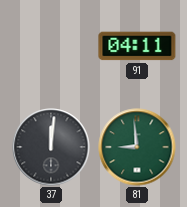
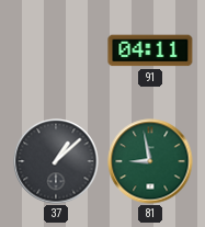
37: 12:01 -> 1:08 (56, 161)
81: 8:59 -> 8:58 (150, 161)
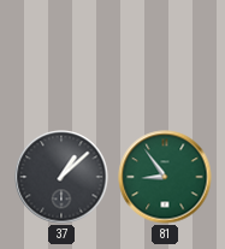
91: 04:11 -> none (150, 50)
81: 8:58 -> 8:54 (165, 177)
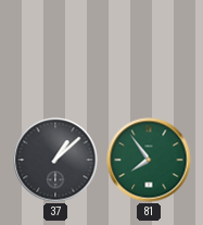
81: 8:54 -> 7:54 (149, 160)
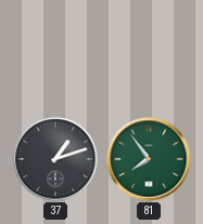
37: 1:08 -> 1:12 (55, 159)
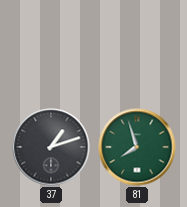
81: 7:54 -> 7:57 (137, 147)
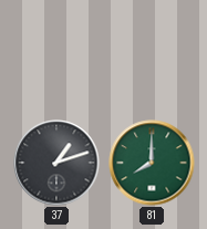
81: 7:57 -> 8:00 (152, 163)
